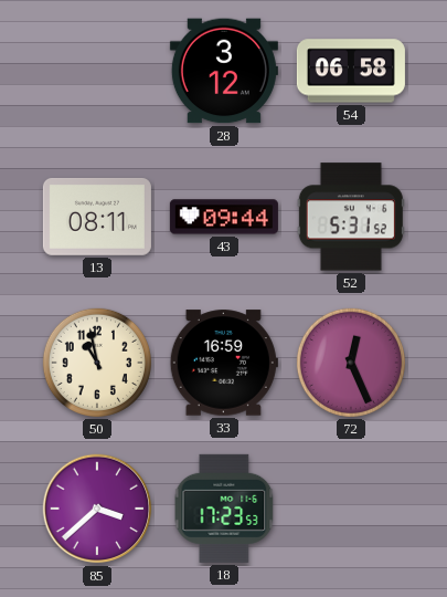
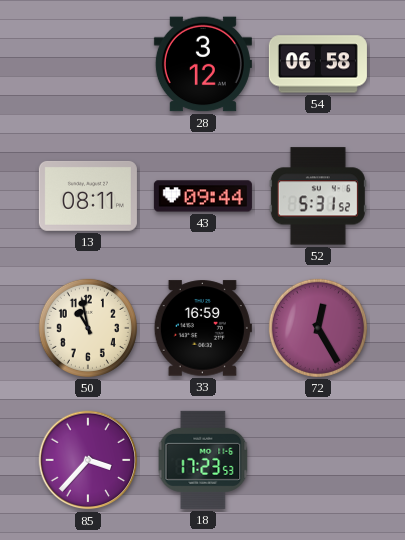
72: 12:26 -> 12:25 (318, 328)
85: 3:38 -> 3:37 (88, 460)
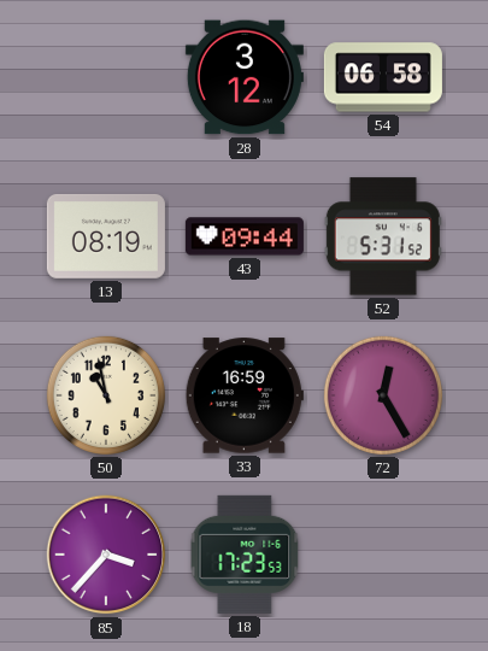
13: 08:11 -> 08:19 (106, 236)
